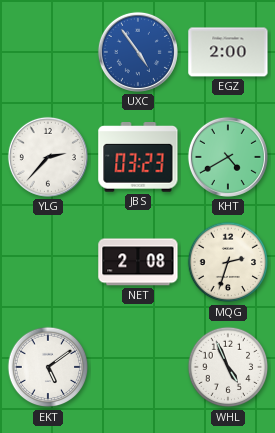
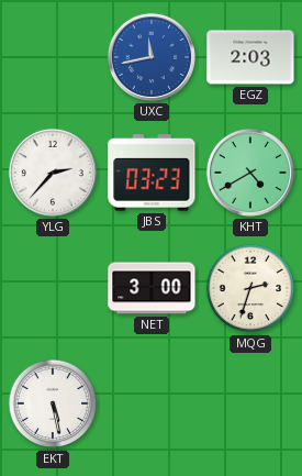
UXC: 4:54 -> 11:43 (152, 57)
EGZ: 2:00 -> 2:03 (250, 57)
NET: 2:08 -> 3:00 (152, 288)
EKT: 5:09 -> 5:28 (53, 403)
WHL: 4:56 -> none (228, 367)
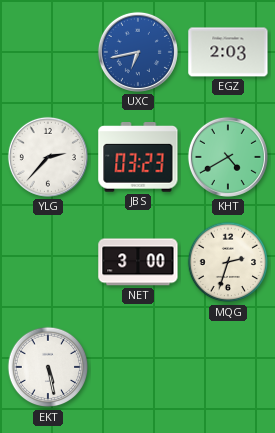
UXC: 11:43 -> 6:43 (138, 52)
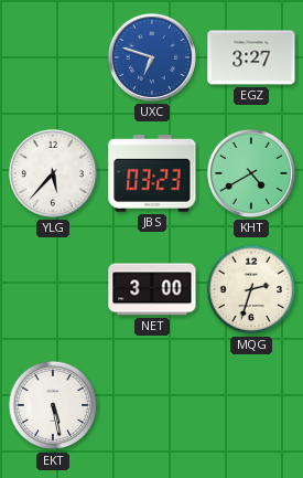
UXC: 6:43 -> 6:48 (152, 57)
EGZ: 2:03 -> 3:27 (251, 57)
YLG: 2:37 -> 5:37 (53, 173)
